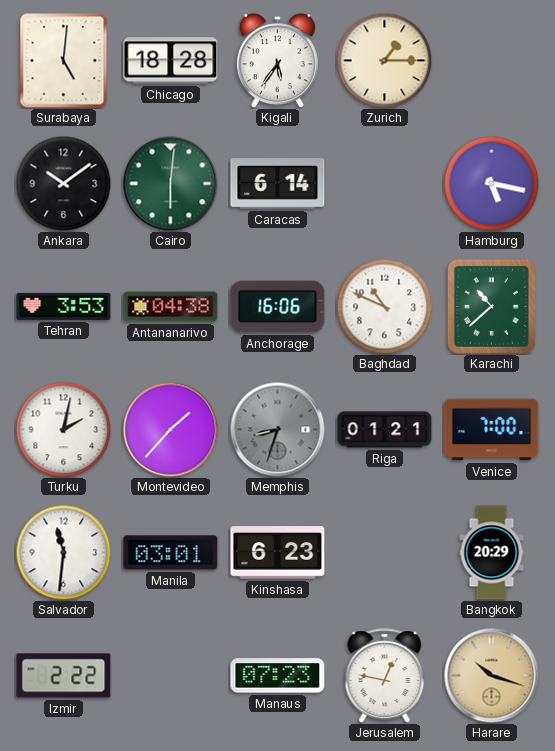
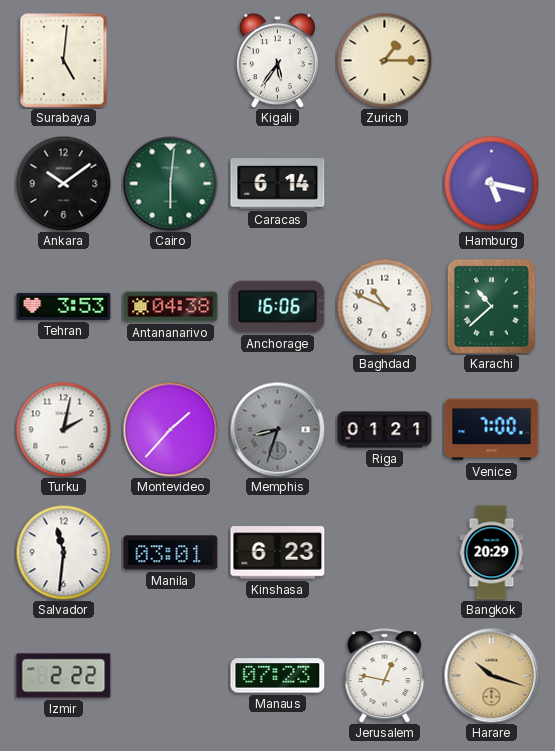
Chicago: 18:28 -> none (171, 61)
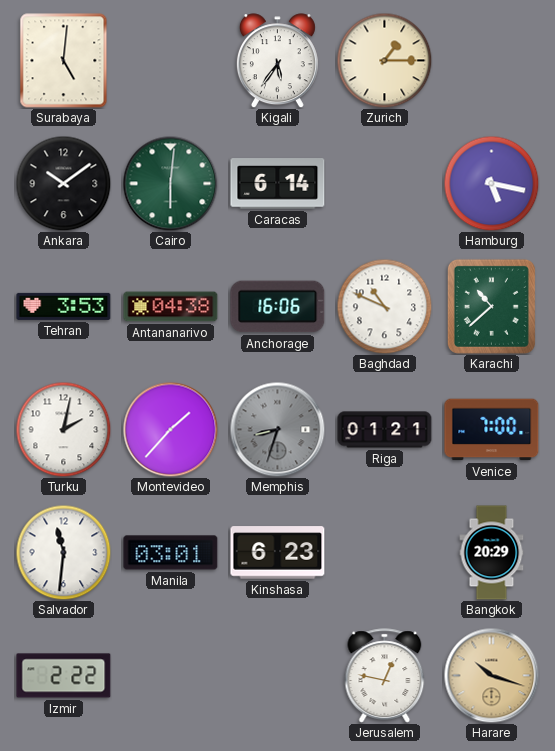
Manaus: 07:23 -> none (278, 676)
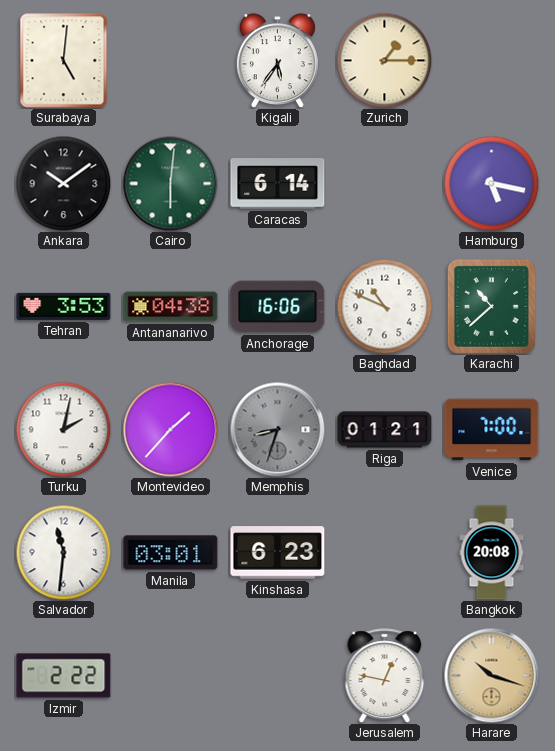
Bangkok: 20:29 -> 20:08 (492, 553)
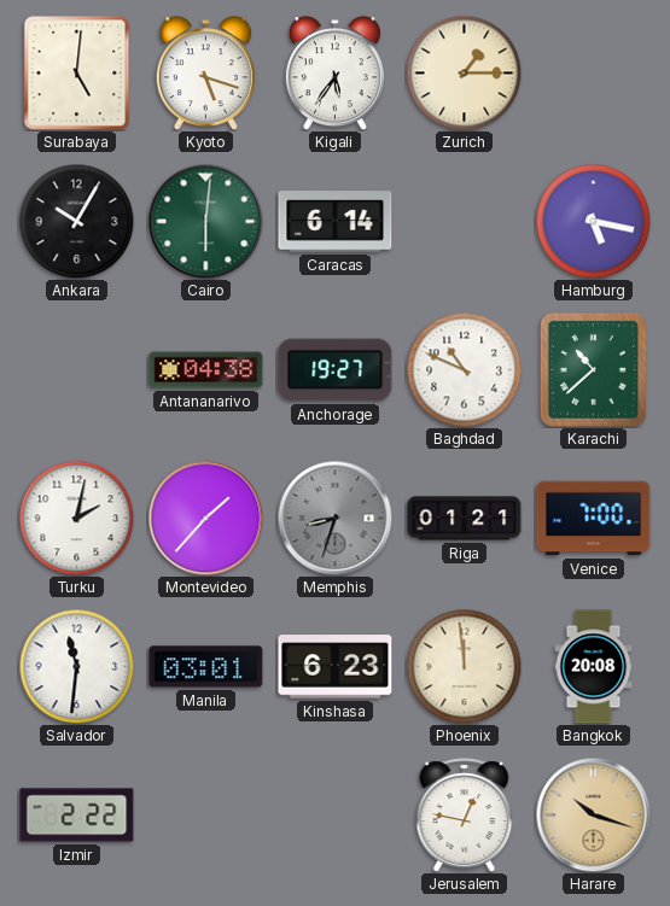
Kyoto: none -> 5:18 (205, 74)
Ankara: 10:09 -> 10:05 (76, 221)
Tehran: 3:53 -> none (64, 306)
Anchorage: 16:06 -> 19:27 (336, 370)
Phoenix: none -> 11:59 (464, 666)
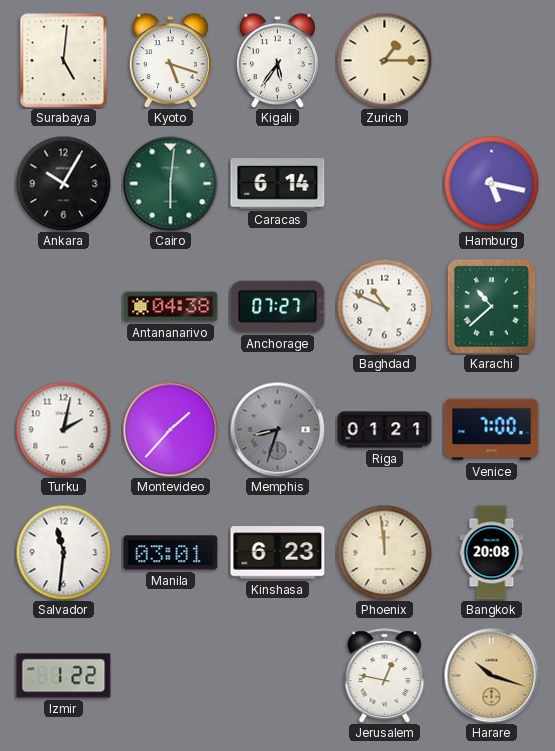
Anchorage: 19:27 -> 07:27 (278, 307)
Izmir: 2:22 -> 1:22 (64, 676)
